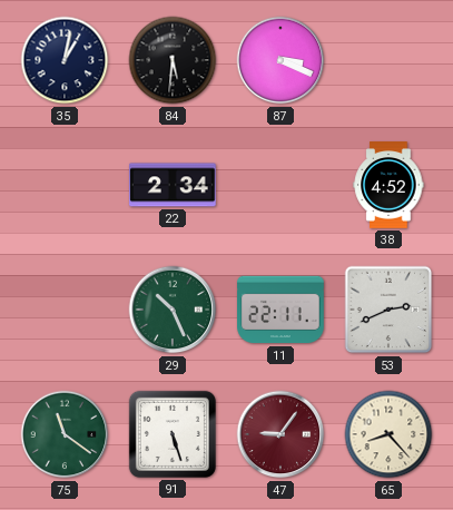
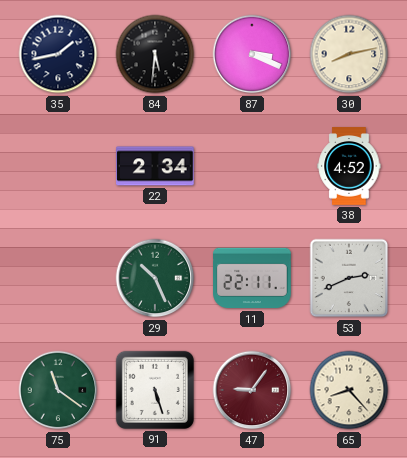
35: 1:02 -> 1:43 (58, 54)
30: none -> 8:13 (349, 54)
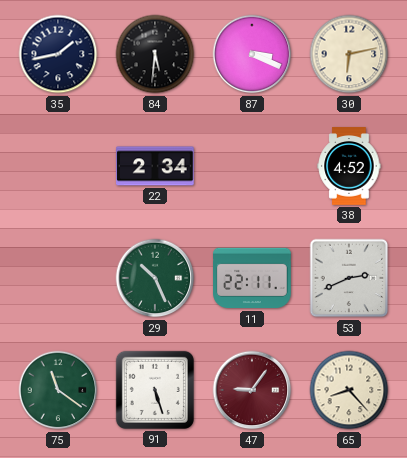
30: 8:13 -> 6:13 (349, 54)
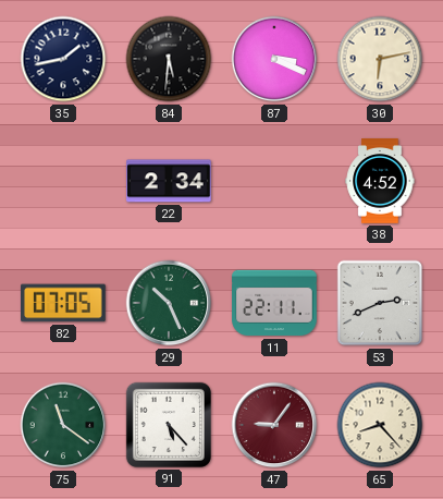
82: none -> 07:05 (64, 303)
91: 5:27 -> 5:23 (169, 425)
